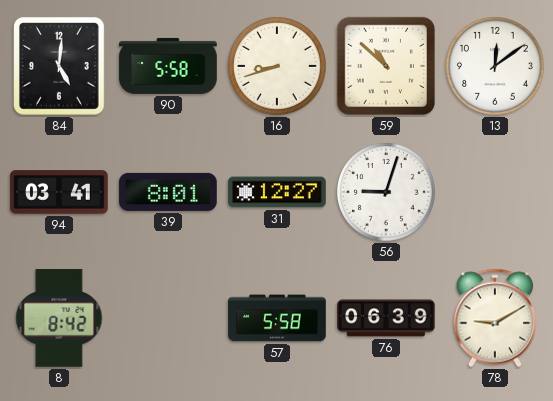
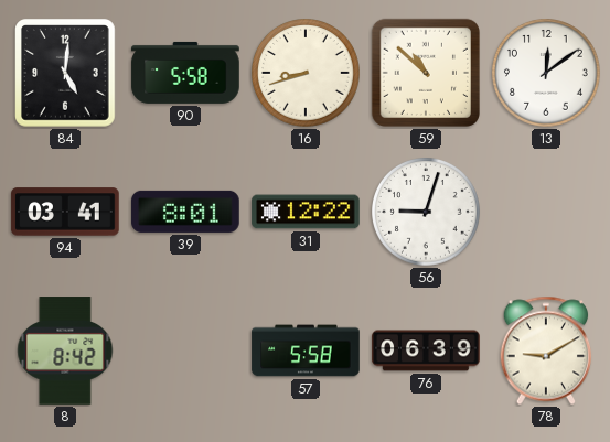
31: 12:27 -> 12:22 (306, 212)
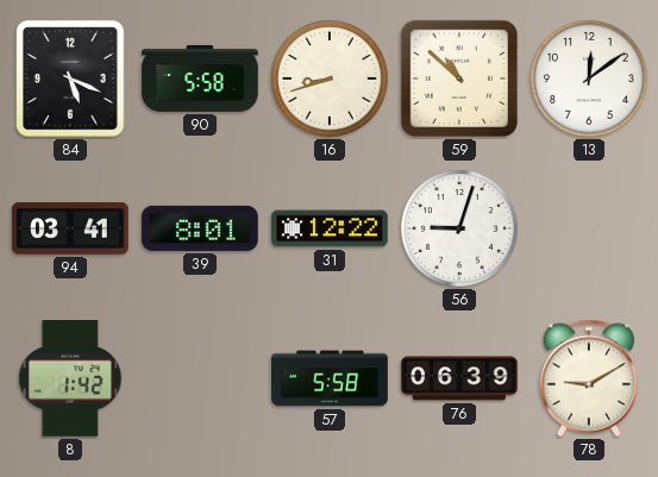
84: 5:01 -> 5:19 (71, 80)
8: 8:42 -> 1:42 (70, 378)
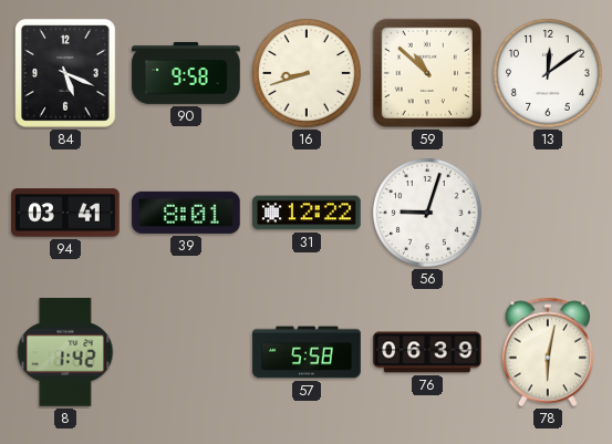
90: 5:58 -> 9:58 (186, 73)
78: 9:10 -> 6:02 (548, 352)
